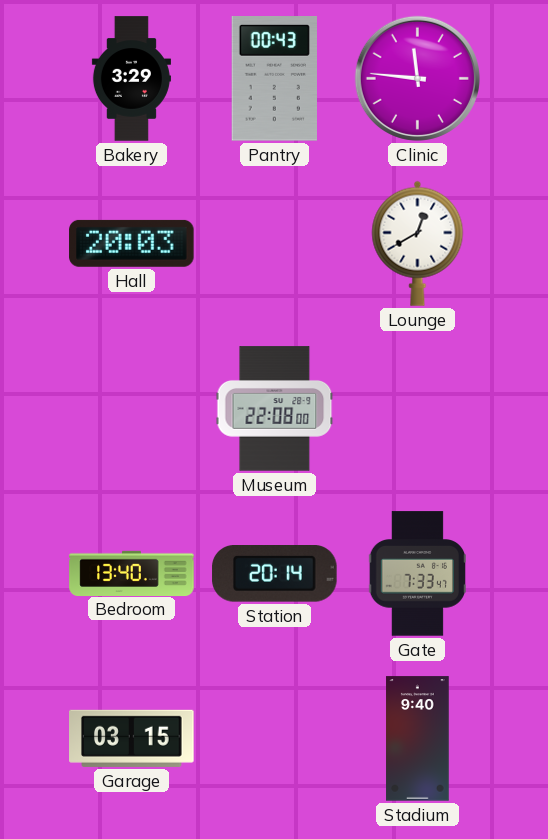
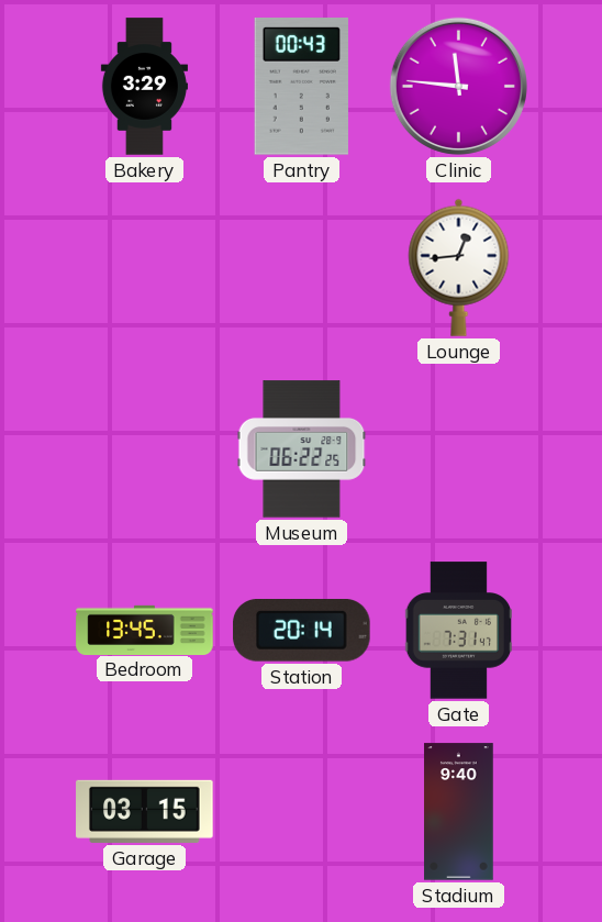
Hall: 20:03 -> none (132, 243)
Lounge: 12:40 -> 12:44 (459, 267)
Museum: 22:08 -> 06:22 (302, 449)
Bedroom: 13:40 -> 13:45 (145, 630)
Gate: 7:33 -> 7:31 (458, 631)
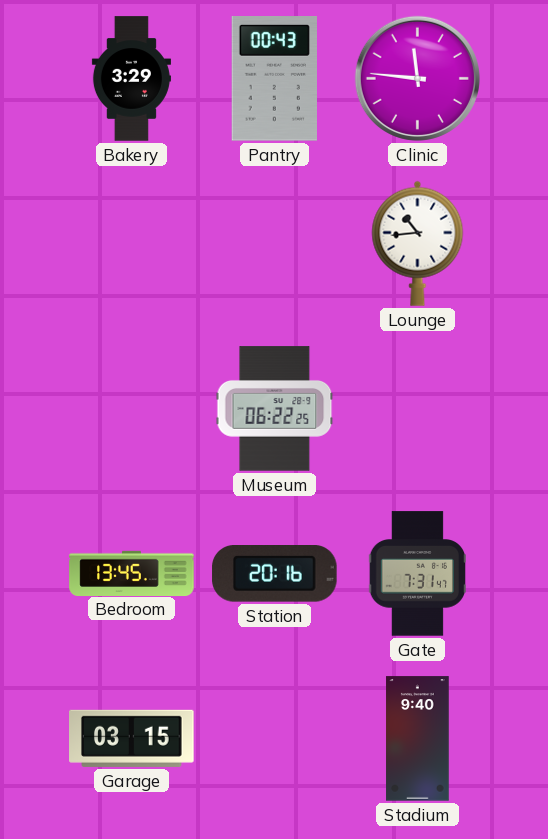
Lounge: 12:44 -> 10:44 (418, 243)
Station: 20:14 -> 20:16 (275, 574)
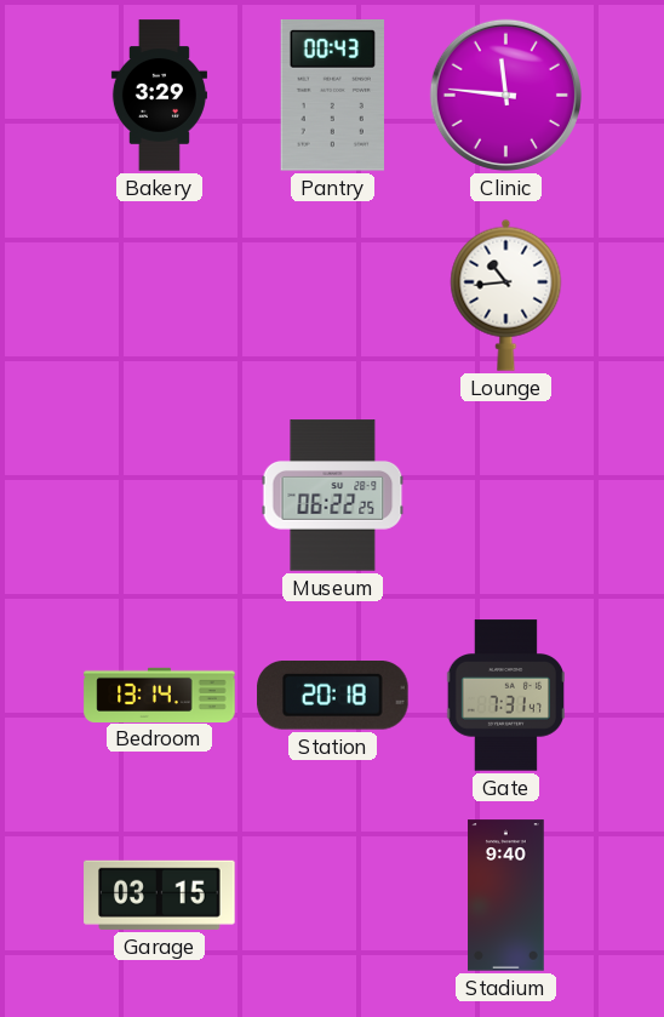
Bedroom: 13:45 -> 13:14 (160, 695)
Station: 20:16 -> 20:18 (333, 696)
